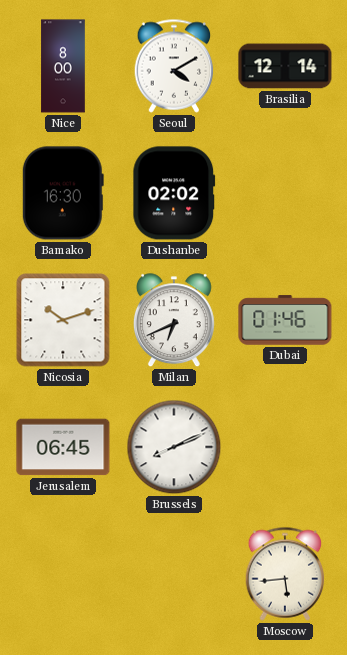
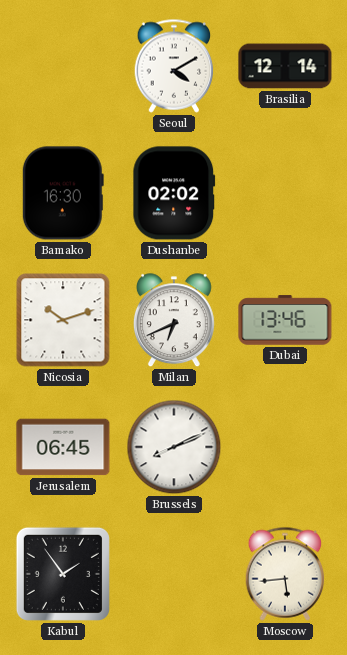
Nice: 8:00 -> none (63, 66)
Dubai: 01:46 -> 13:46 (285, 320)
Kabul: none -> 1:54 (63, 574)
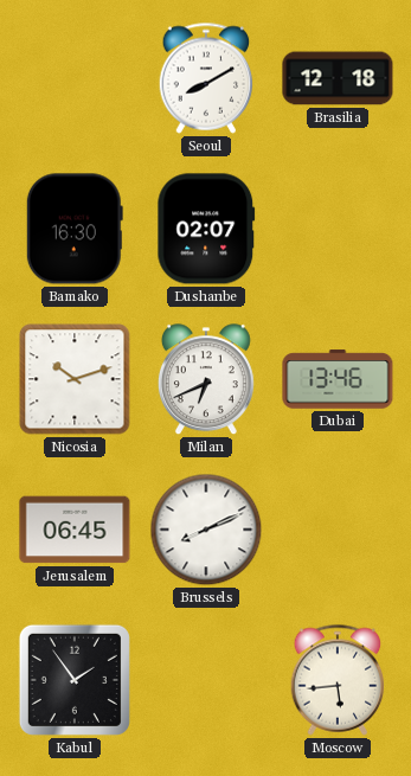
Seoul: 4:10 -> 8:10 (206, 78)
Brasilia: 12:14 -> 12:18 (338, 78)
Dushanbe: 02:02 -> 02:07 (206, 229)
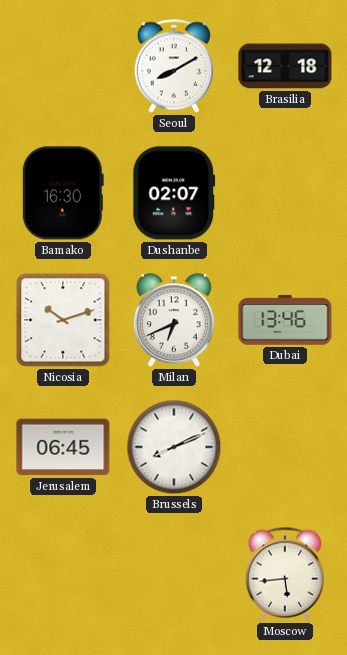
Kabul: 1:54 -> none (75, 680)
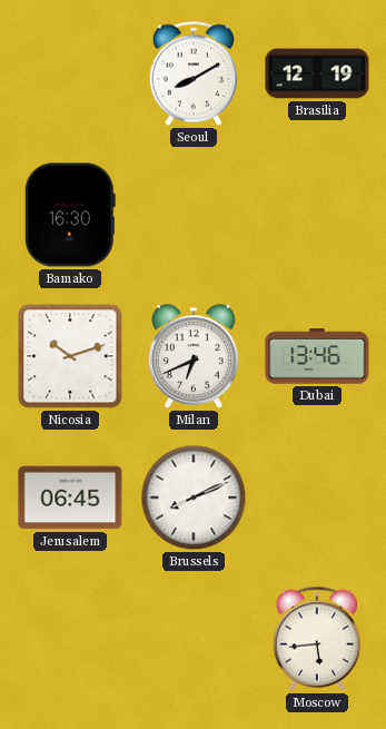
Brasilia: 12:18 -> 12:19 (317, 73)
Dushanbe: 02:07 -> none (174, 193)
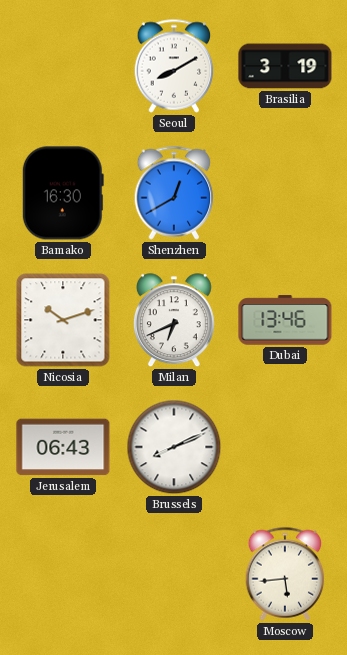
Brasilia: 12:19 -> 3:19 (285, 66)
Shenzhen: none -> 12:40 (174, 193)
Jerusalem: 06:45 -> 06:43 (63, 447)
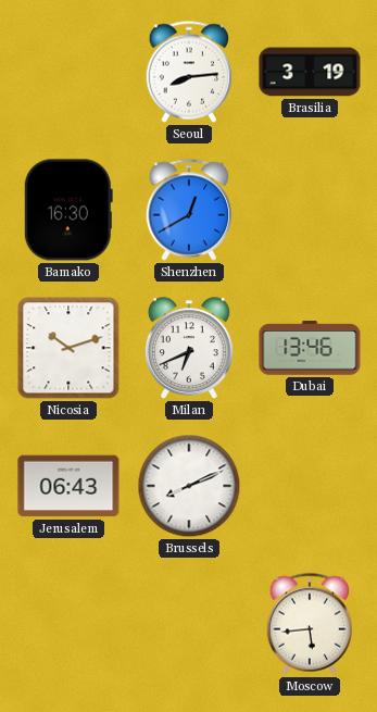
Seoul: 8:10 -> 8:14 (189, 72)
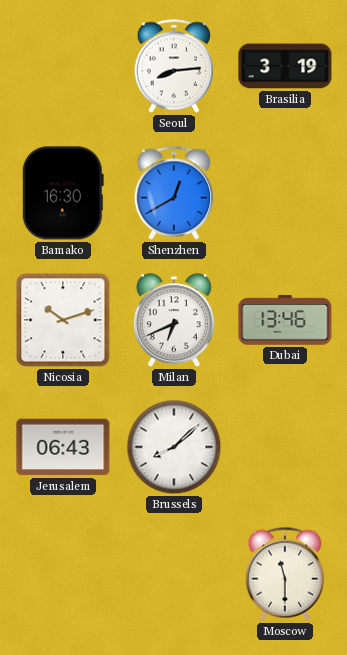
Brussels: 8:11 -> 8:08 (174, 447)
Moscow: 5:44 -> 11:30 (285, 574)
